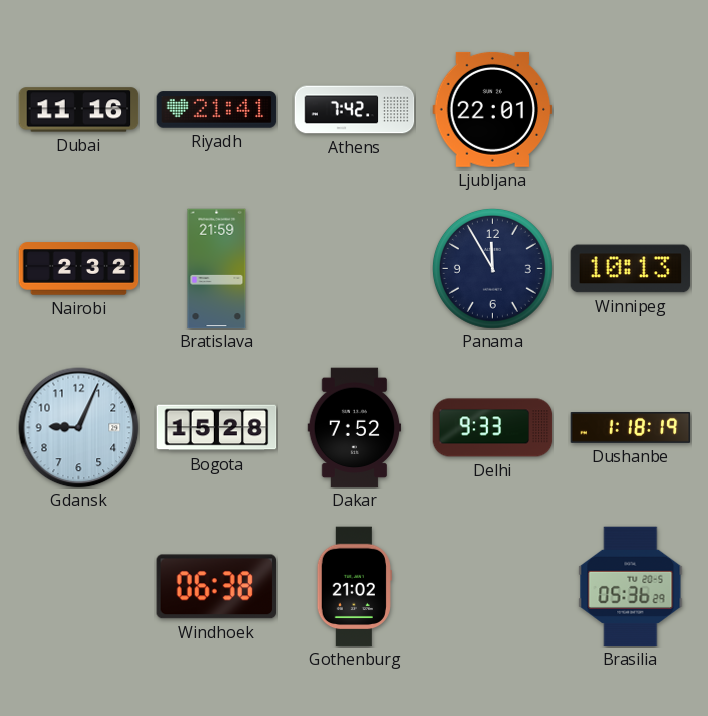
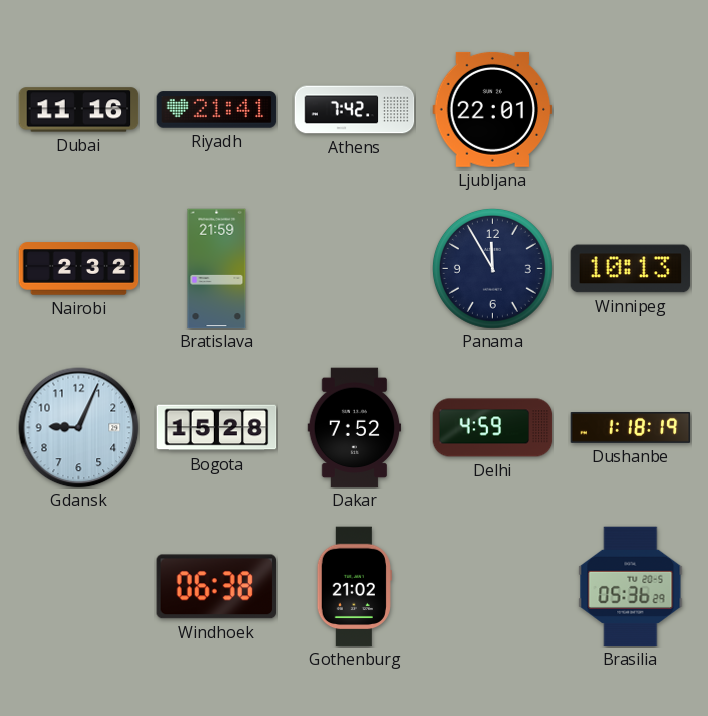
Delhi: 9:33 -> 4:59 (493, 428)
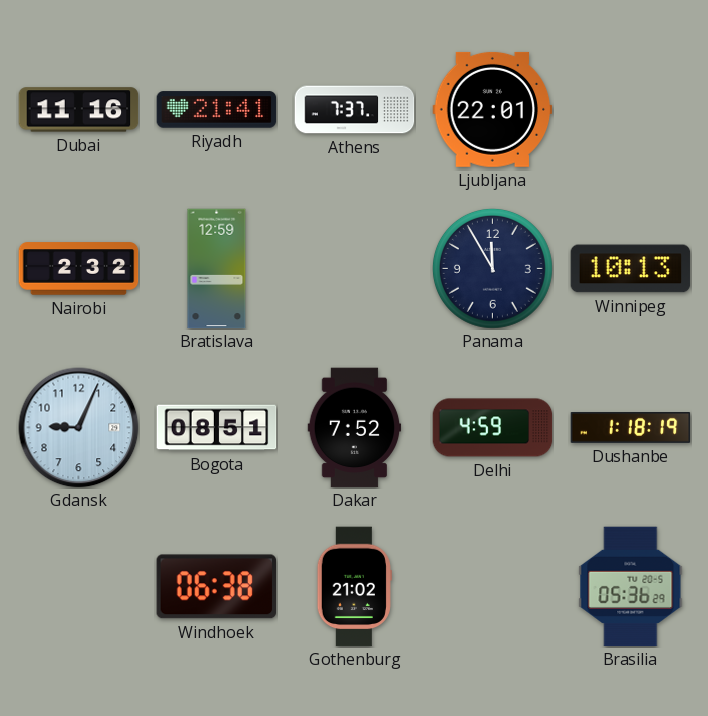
Athens: 7:42 -> 7:37 (355, 110)
Bratislava: 21:59 -> 12:59 (217, 269)
Bogota: 15:28 -> 08:51 (217, 428)
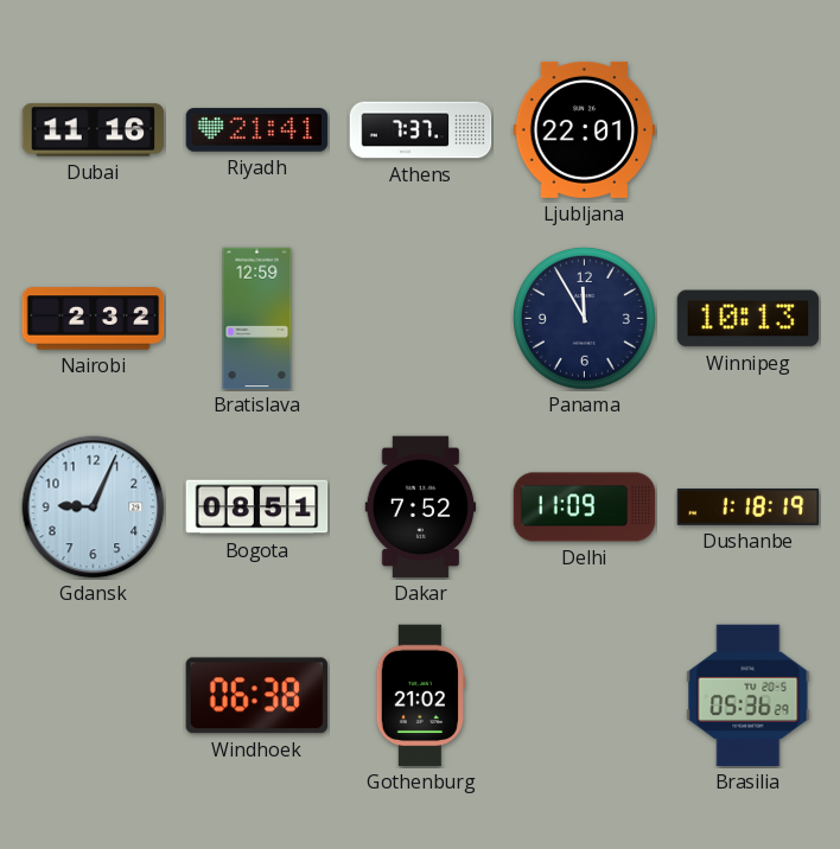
Delhi: 4:59 -> 11:09 (585, 508)
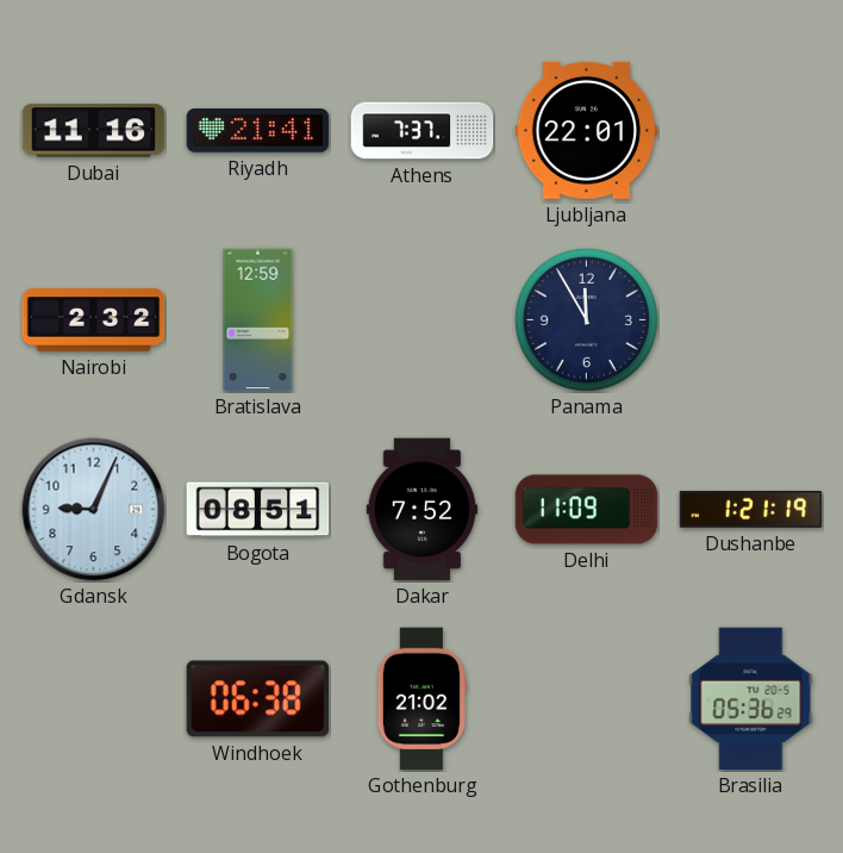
Winnipeg: 10:13 -> none (749, 319)
Dushanbe: 1:18 -> 1:21 (751, 510)
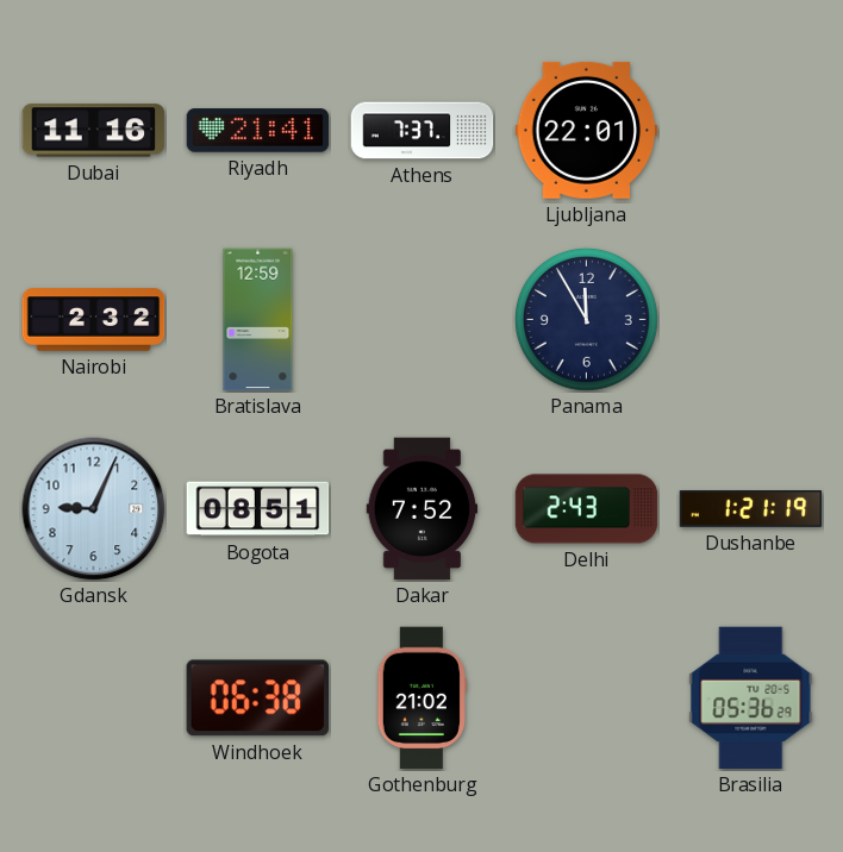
Delhi: 11:09 -> 2:43 (587, 509)
